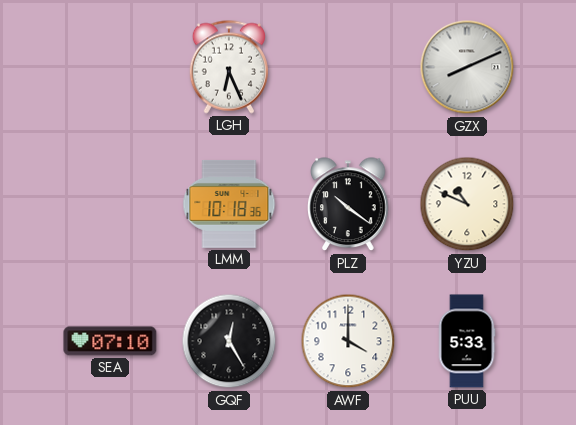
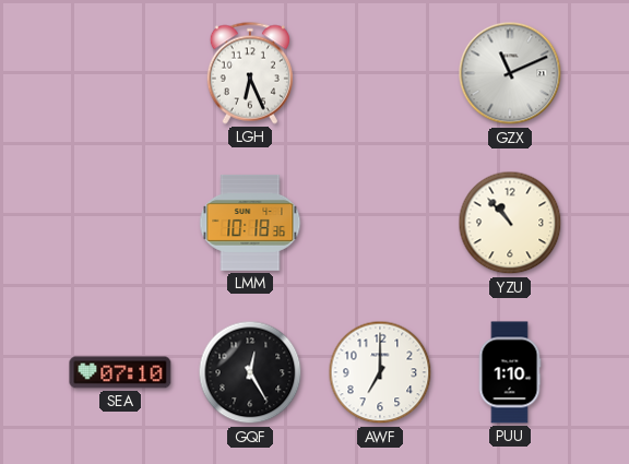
GZX: 8:11 -> 11:11 (510, 73)
PLZ: 10:21 -> none (348, 205)
YZU: 10:49 -> 10:53 (510, 223)
AWF: 4:00 -> 7:00 (380, 372)
PUU: 5:33 -> 1:10 (510, 372)
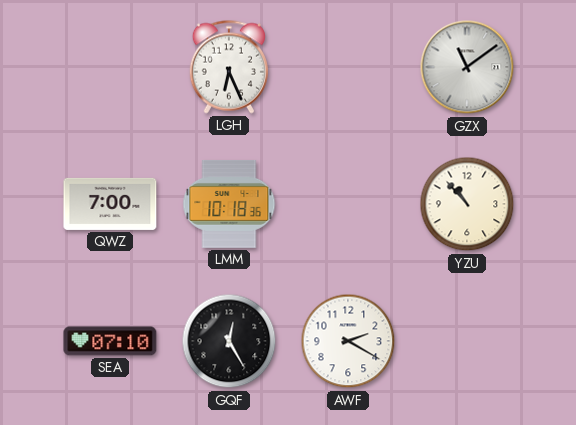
GZX: 11:11 -> 11:09 (467, 67)
QWZ: none -> 7:00 (110, 204)
AWF: 7:00 -> 2:20 (348, 341)
PUU: 1:10 -> none (510, 372)
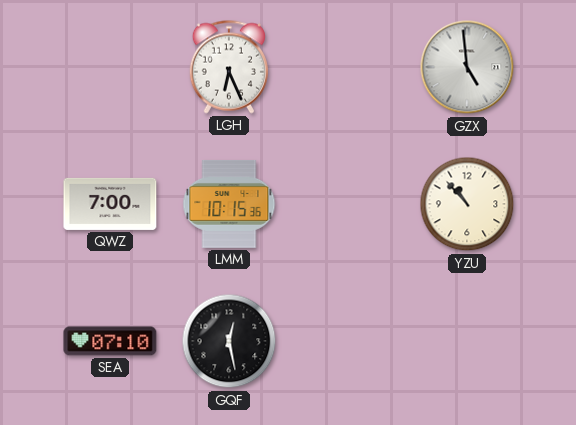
GZX: 11:09 -> 4:59 (467, 67)
LMM: 10:18 -> 10:15 (229, 204)
GQF: 12:25 -> 12:28 (229, 341)
AWF: 2:20 -> none (348, 341)
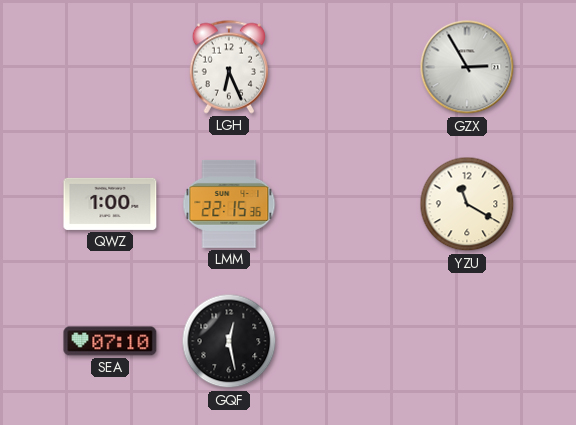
GZX: 4:59 -> 2:55 (467, 67)
QWZ: 7:00 -> 1:00 (110, 204)
LMM: 10:15 -> 22:15 (229, 204)
YZU: 10:53 -> 11:20 (467, 204)
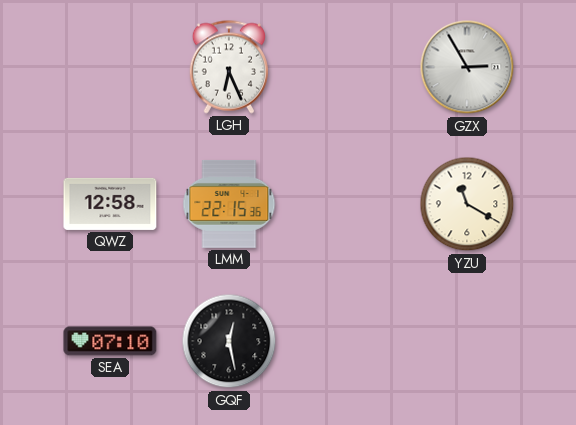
QWZ: 1:00 -> 12:58 (110, 204)
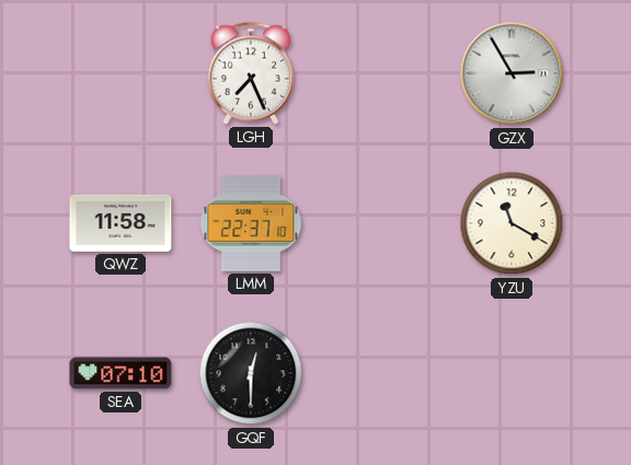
LGH: 6:26 -> 7:26 (251, 73)
QWZ: 12:58 -> 11:58 (121, 223)
LMM: 22:15 -> 22:37 (251, 223)
GQF: 12:28 -> 12:30 (251, 373)
